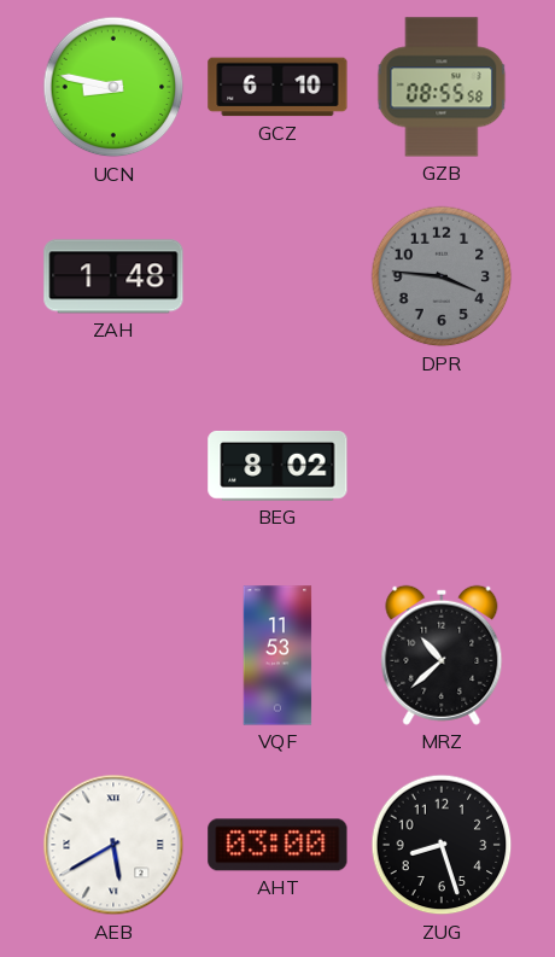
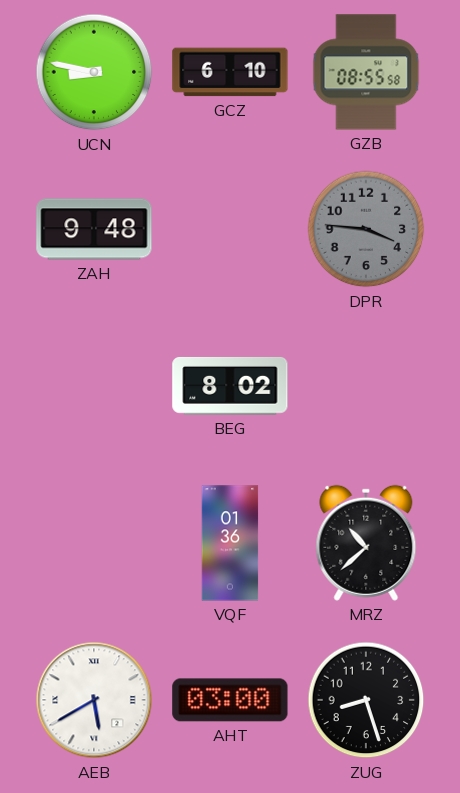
ZAH: 1:48 -> 9:48 (94, 229)
VQF: 11:53 -> 01:36 (230, 543)
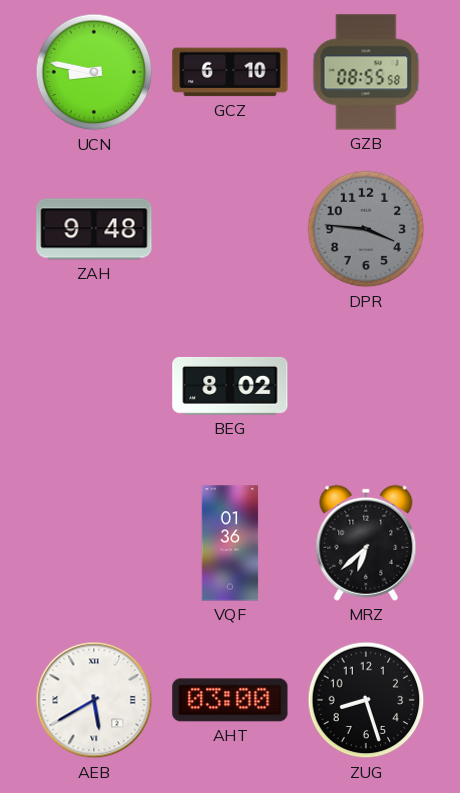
MRZ: 10:38 -> 6:38 (366, 543)
